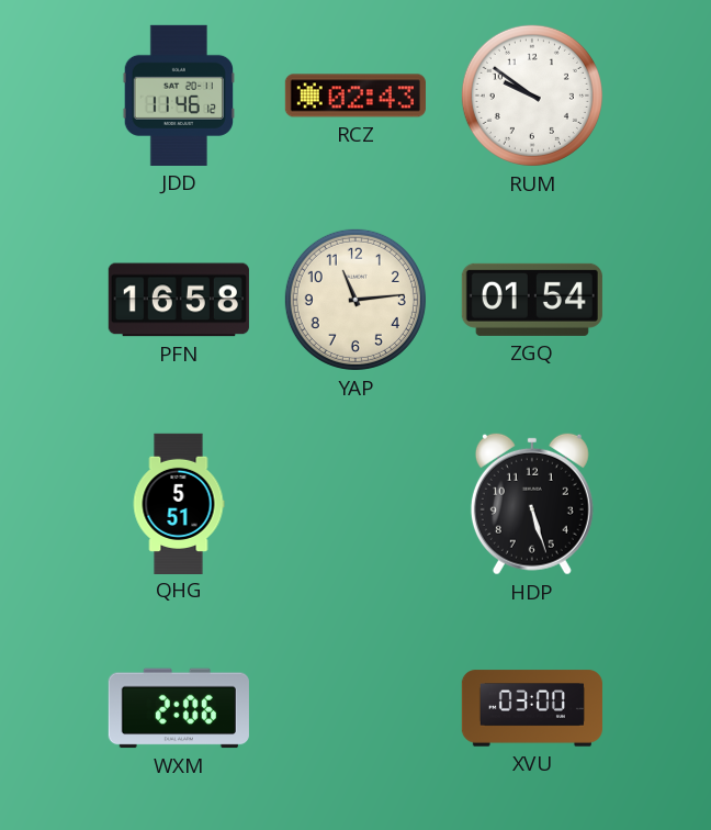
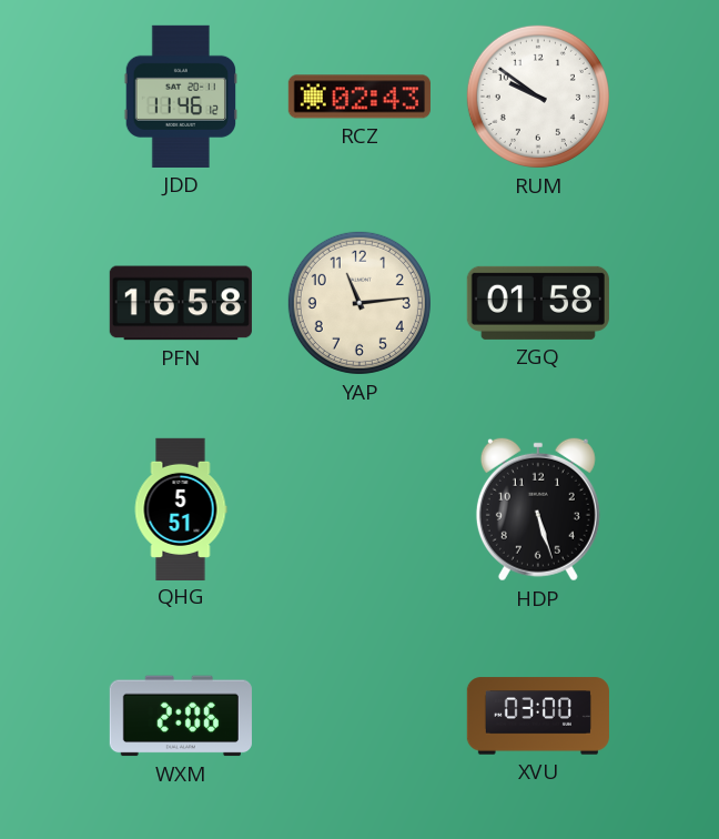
ZGQ: 01:54 -> 01:58 (538, 303)
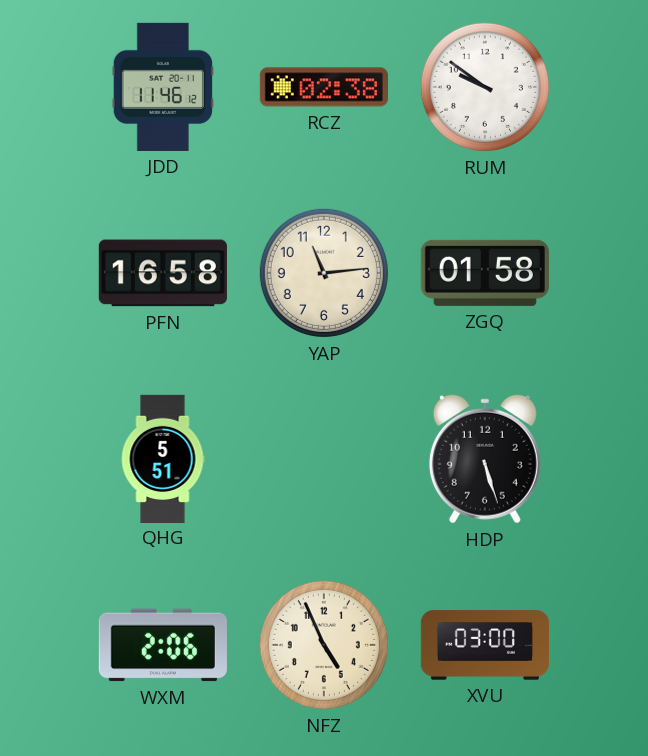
RCZ: 02:43 -> 02:38 (324, 87)
NFZ: none -> 4:56 (324, 645)
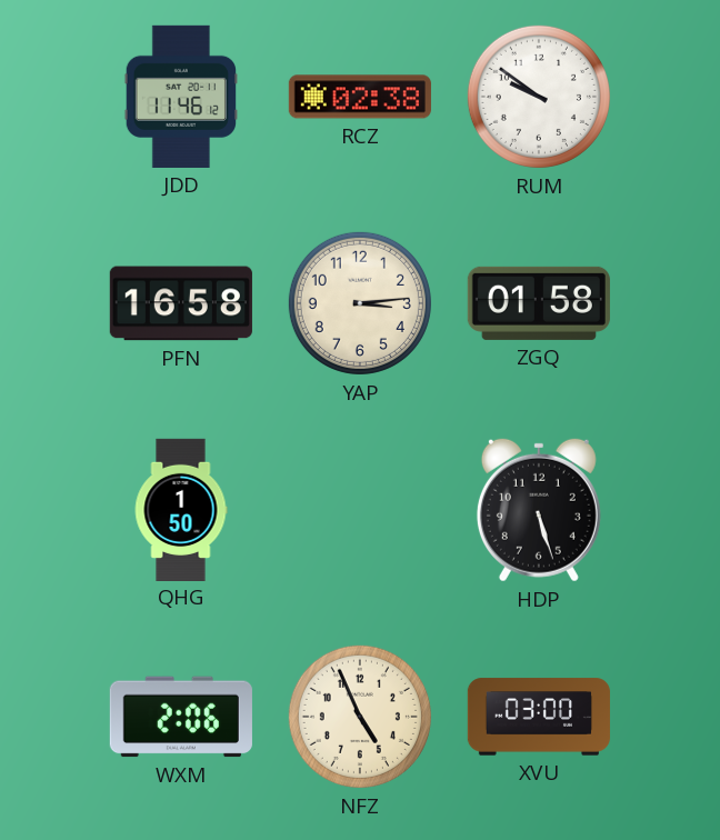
YAP: 11:14 -> 3:14 (360, 303)
QHG: 5:51 -> 1:50 (181, 509)
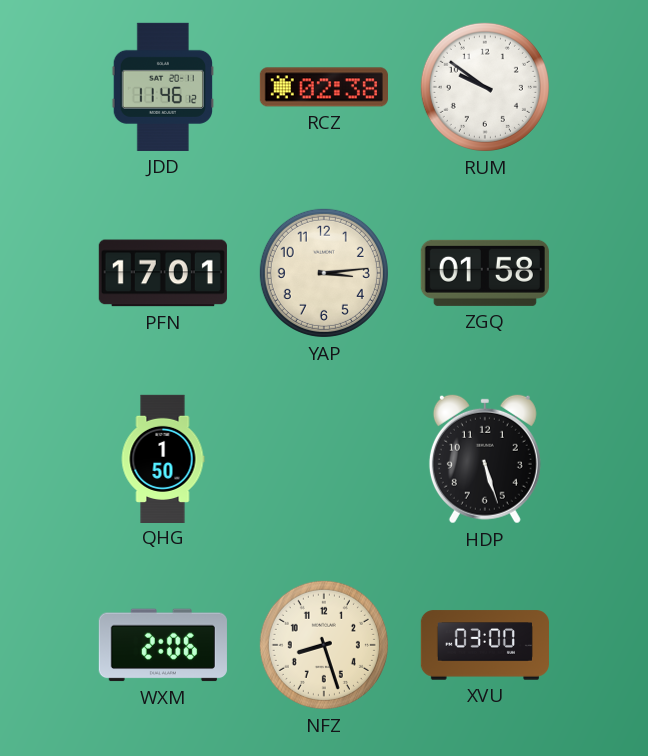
PFN: 16:58 -> 17:01 (163, 273)
NFZ: 4:56 -> 8:27 (324, 645)
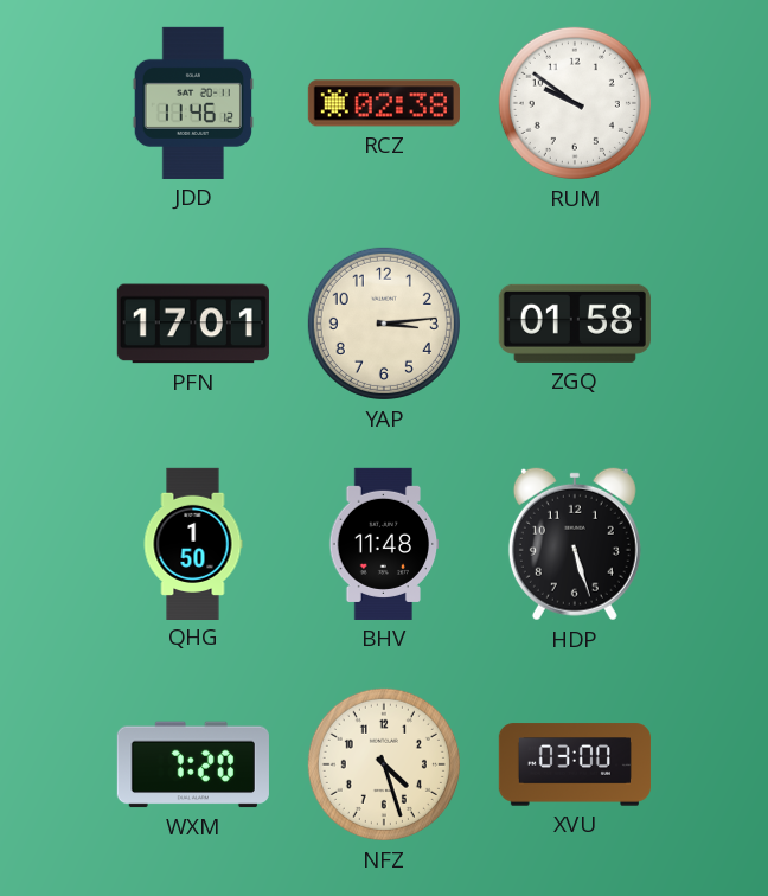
BHV: none -> 11:48 (384, 544)
WXM: 2:06 -> 7:20 (193, 764)
NFZ: 8:27 -> 4:27 (384, 764)
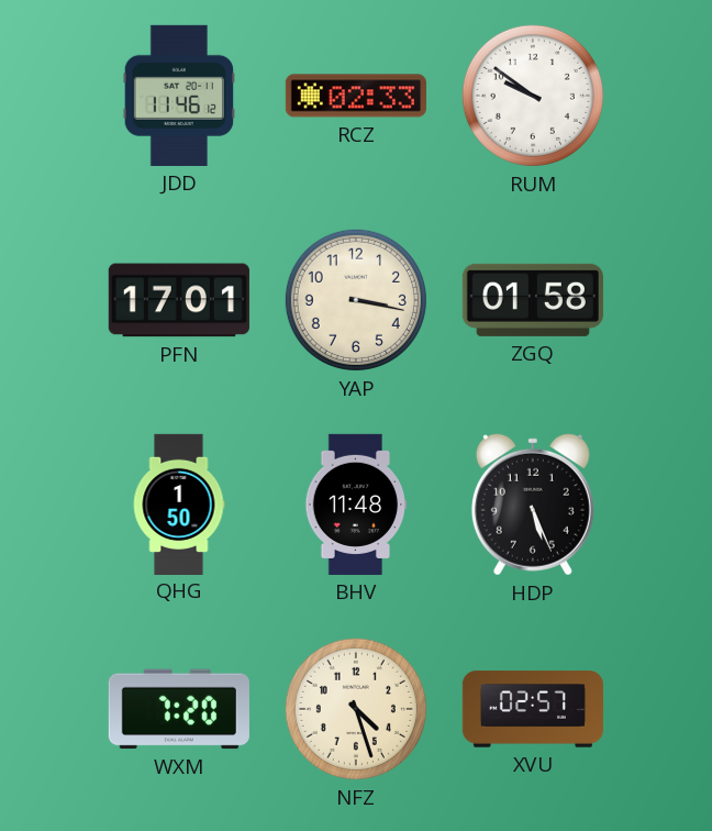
RCZ: 02:38 -> 02:33 (356, 96)
YAP: 3:14 -> 3:17 (356, 300)
HDP: 5:27 -> 5:26 (533, 505)
XVU: 03:00 -> 02:57 (533, 709)
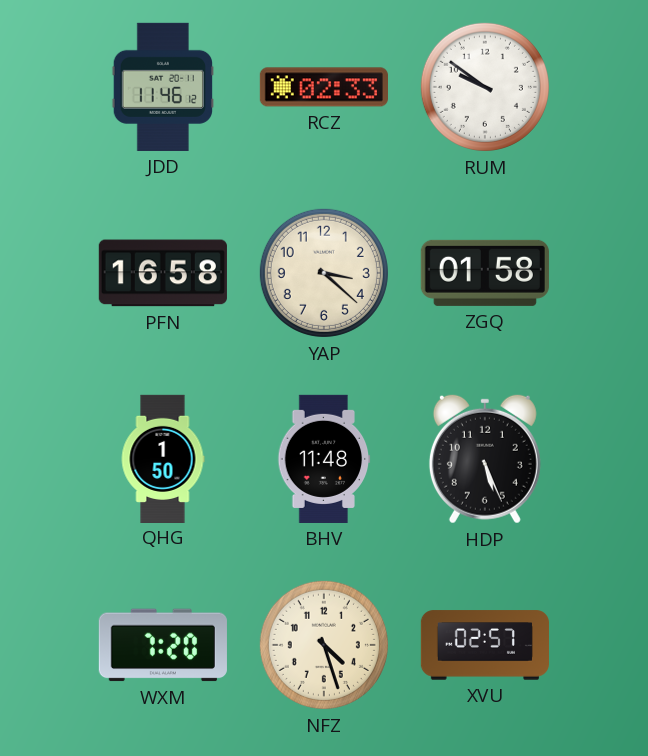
PFN: 17:01 -> 16:58 (163, 273)
YAP: 3:17 -> 3:22 (324, 273)
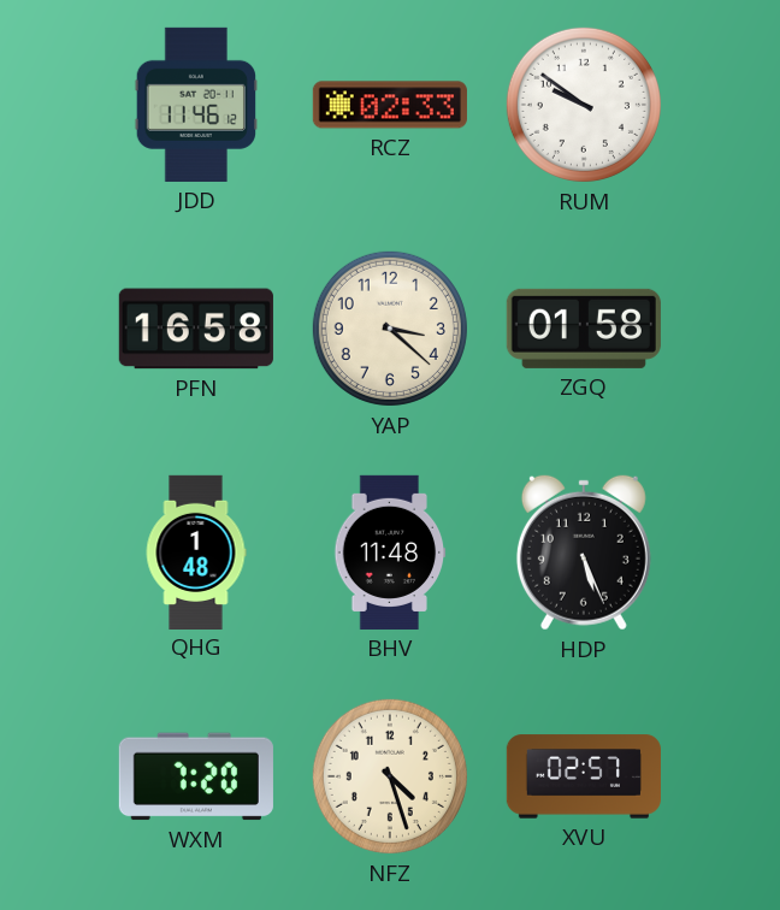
QHG: 1:50 -> 1:48 (196, 551)
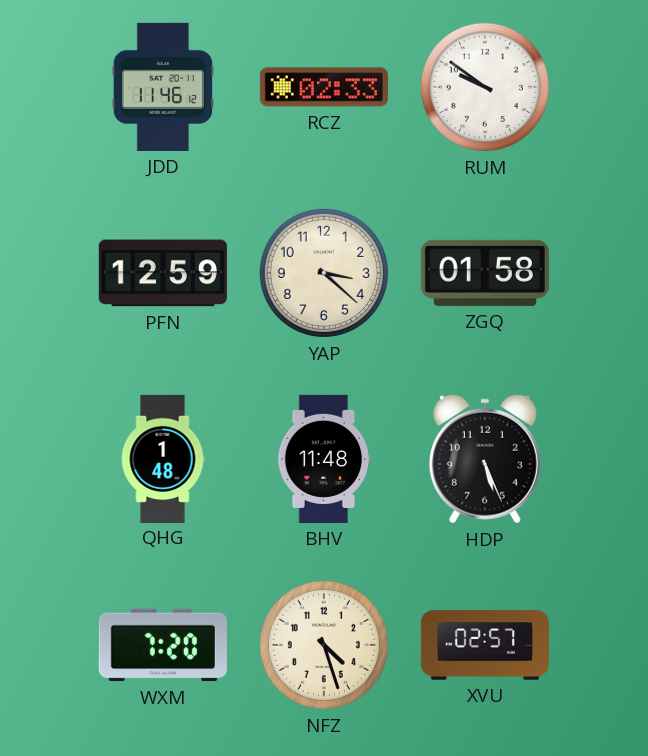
PFN: 16:58 -> 12:59 (163, 273)
